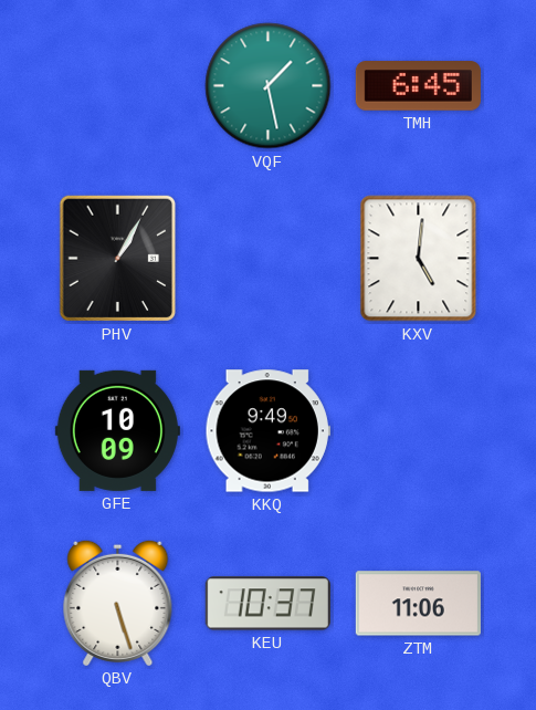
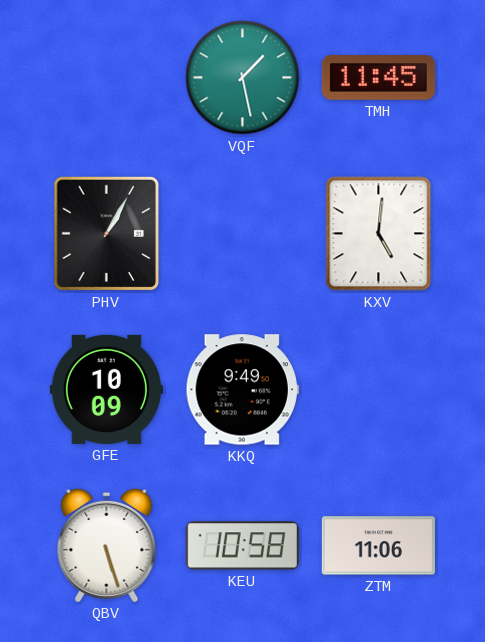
TMH: 6:45 -> 11:45 (378, 78)
KEU: 10:37 -> 10:58 (242, 546)
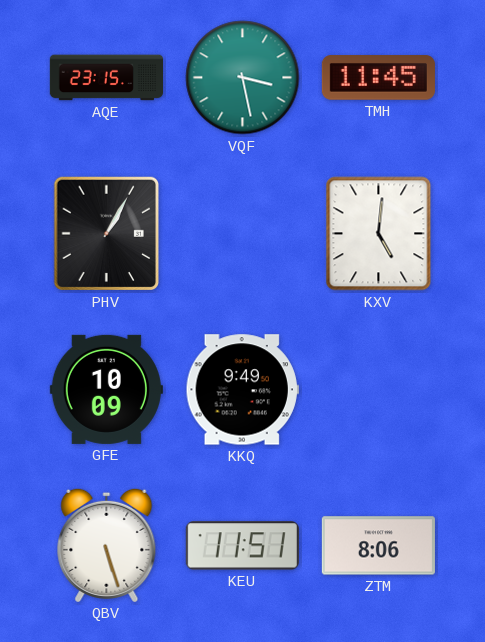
AQE: none -> 23:15 (106, 78)
VQF: 1:28 -> 3:28 (243, 78)
KEU: 10:58 -> 11:51 (242, 546)
ZTM: 11:06 -> 8:06 (378, 546)
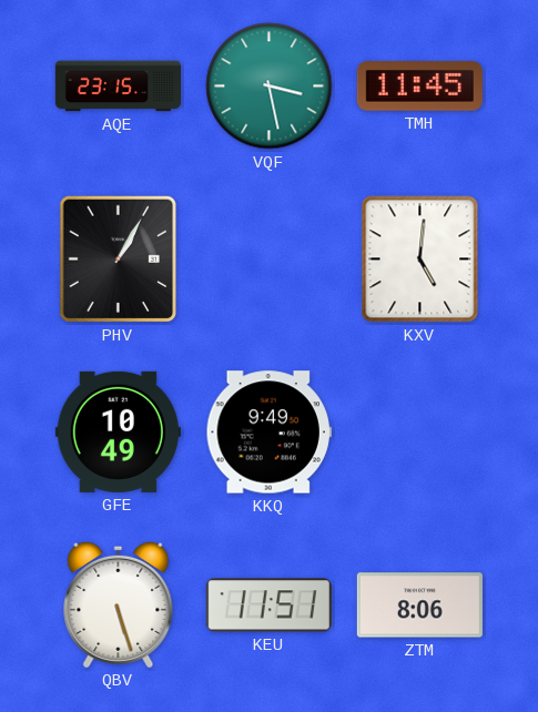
GFE: 10:09 -> 10:49 (118, 431)
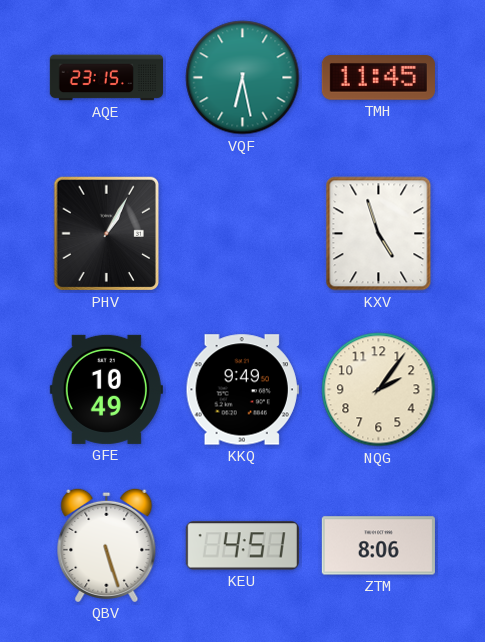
VQF: 3:28 -> 6:28 (243, 78)
KXV: 5:01 -> 4:57 (379, 234)
NQG: none -> 2:06 (379, 390)
KEU: 11:51 -> 4:51 (242, 546)
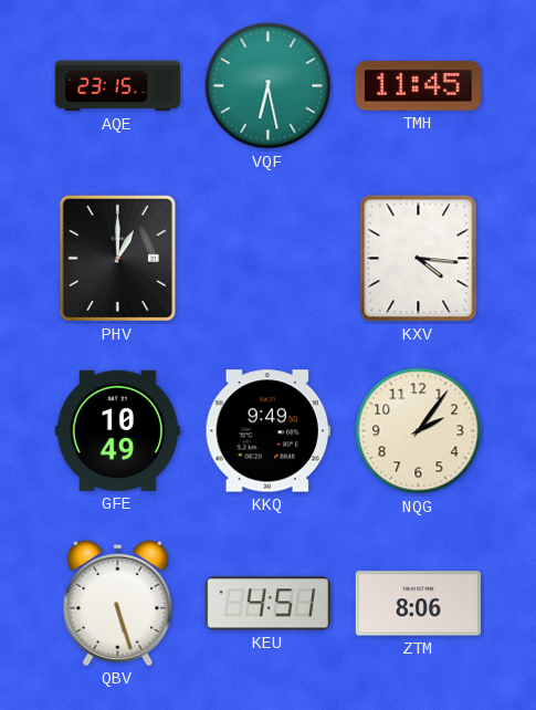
PHV: 1:05 -> 1:00 (117, 259)
KXV: 4:57 -> 4:16 (419, 259)
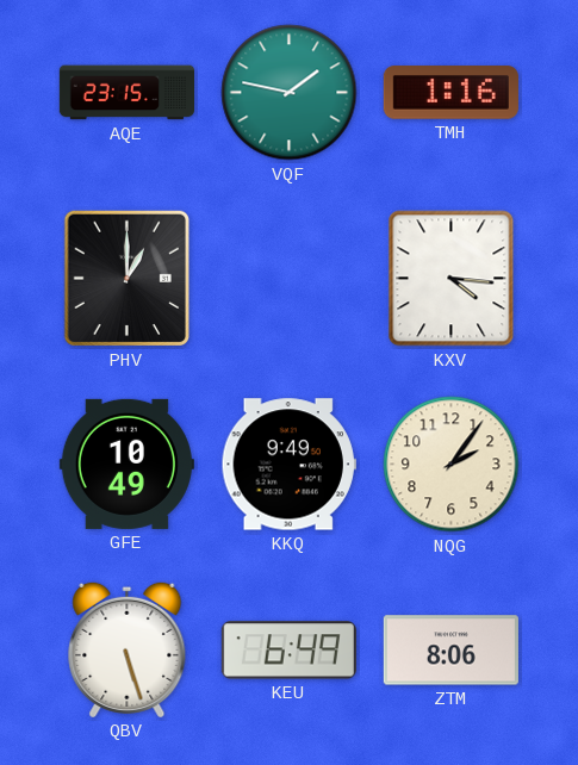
VQF: 6:28 -> 1:47 (290, 93)
TMH: 11:45 -> 1:16 (450, 93)
KEU: 4:51 -> 6:49 (288, 651)
